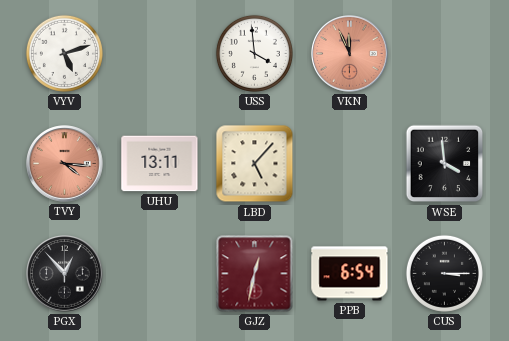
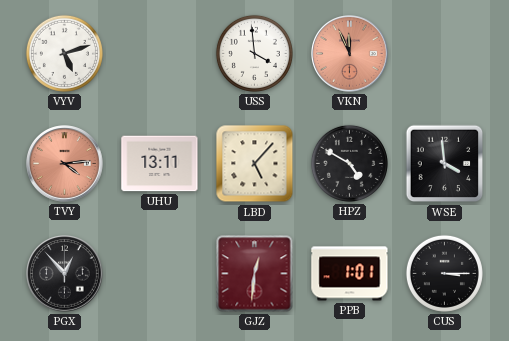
TVY: 4:16 -> 4:14 (65, 164)
HPZ: none -> 4:50 (349, 163)
GJZ: 12:32 -> 12:31 (255, 274)
PPB: 6:54 -> 1:01 (350, 274)
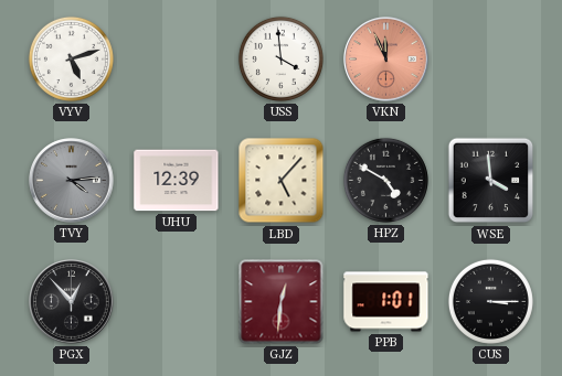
TVY dial: salmon -> grey (72, 181)
UHU: 13:11 -> 12:39 (177, 181)
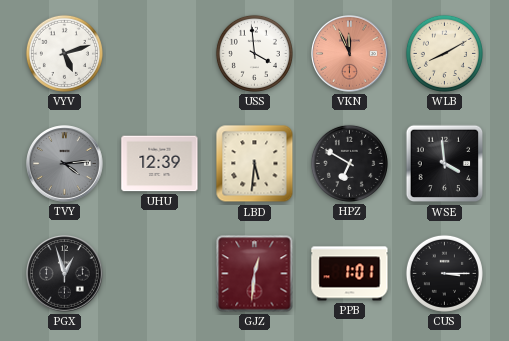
WLB: none -> 8:10 (444, 53)
LBD: 5:07 -> 5:31 (255, 164)
HPZ: 4:50 -> 6:50 (349, 163)
PGX: 12:53 -> 12:57 (65, 274)
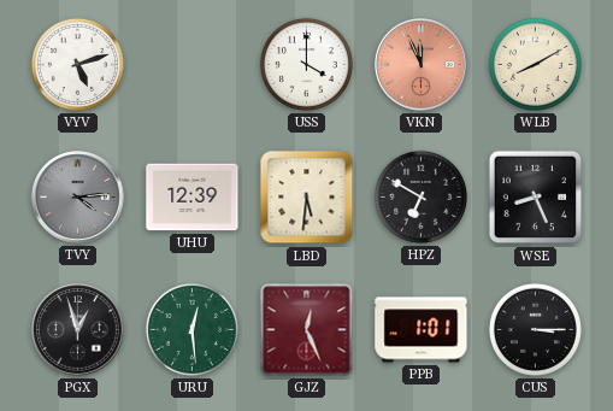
USS: 3:59 -> 4:00 (306, 64)
WSE: 3:59 -> 8:26 (536, 198)
URU: none -> 12:29 (191, 329)
GJZ: 12:31 -> 12:26 (307, 330)
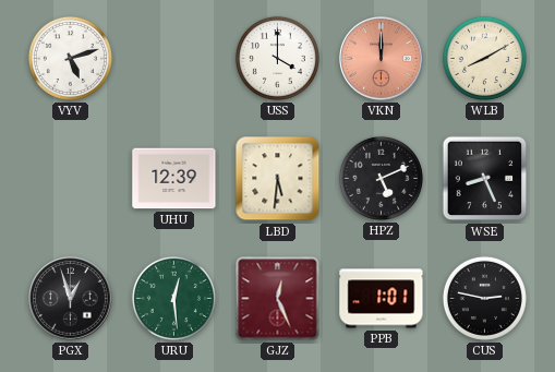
VKN: 11:56 -> 12:00 (382, 59)
TVY: 4:14 -> none (78, 198)
HPZ: 6:50 -> 5:11 (381, 178)
CUS: 3:15 -> 2:47 (484, 298)
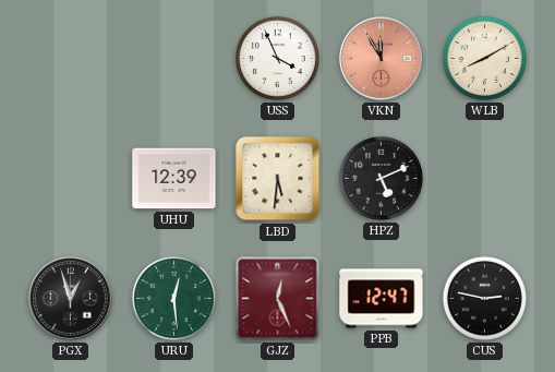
VYV: 5:12 -> none (70, 58)
USS: 4:00 -> 3:56 (277, 58)
VKN: 12:00 -> 11:55 (382, 59)
WSE: 8:26 -> none (485, 179)
PPB: 1:01 -> 12:47 (382, 299)
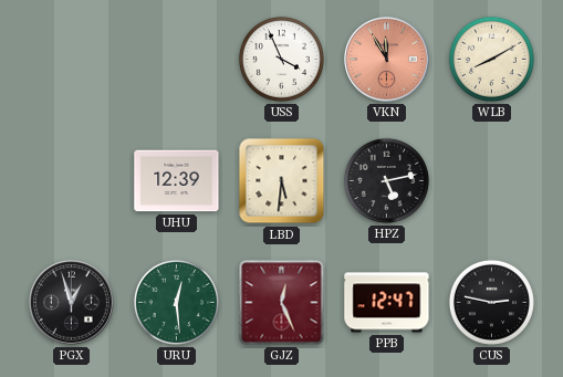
HPZ: 5:11 -> 5:13 (386, 180)
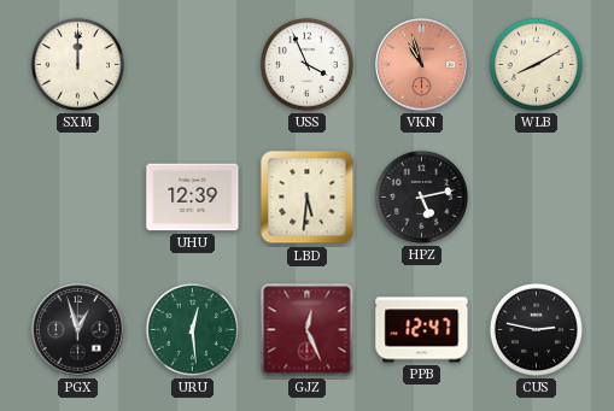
SXM: none -> 12:00 (77, 64)
VKN: 11:55 -> 10:57 (422, 65)
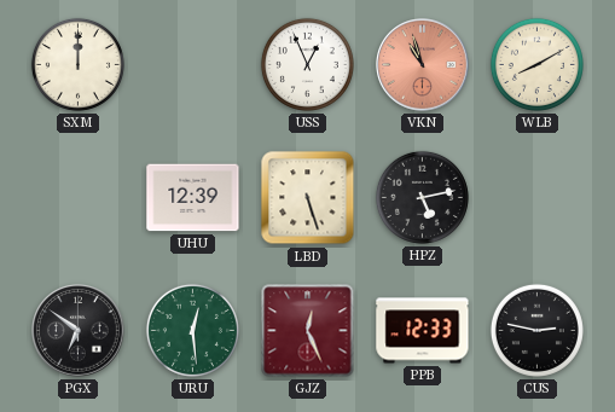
USS: 3:56 -> 12:56 (307, 64)
LBD: 5:31 -> 5:27 (308, 198)
PGX: 12:57 -> 6:51 (79, 331)
PPB: 12:47 -> 12:33 (423, 331)
